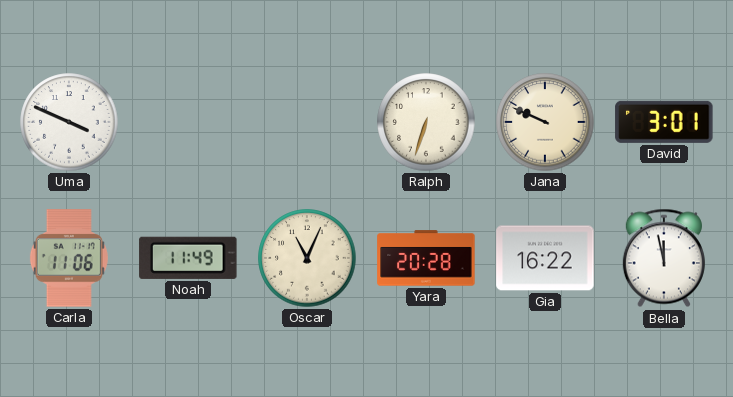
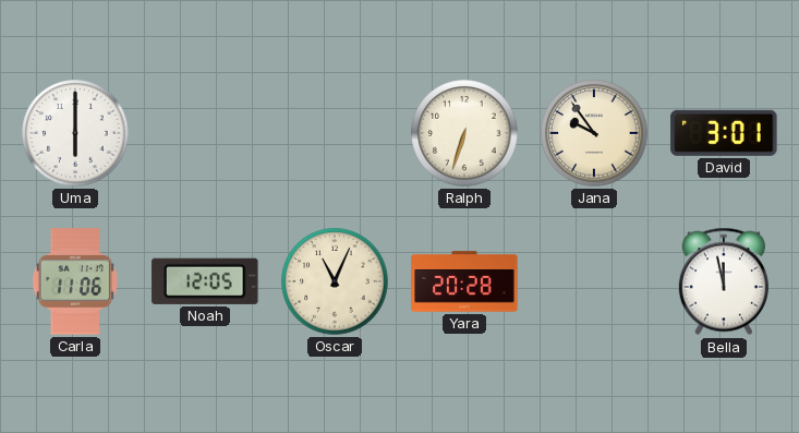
Uma: 3:49 -> 6:00 (75, 133)
Jana: 9:49 -> 9:54 (594, 133)
Noah: 11:49 -> 12:05 (205, 281)
Gia: 16:22 -> none (545, 258)
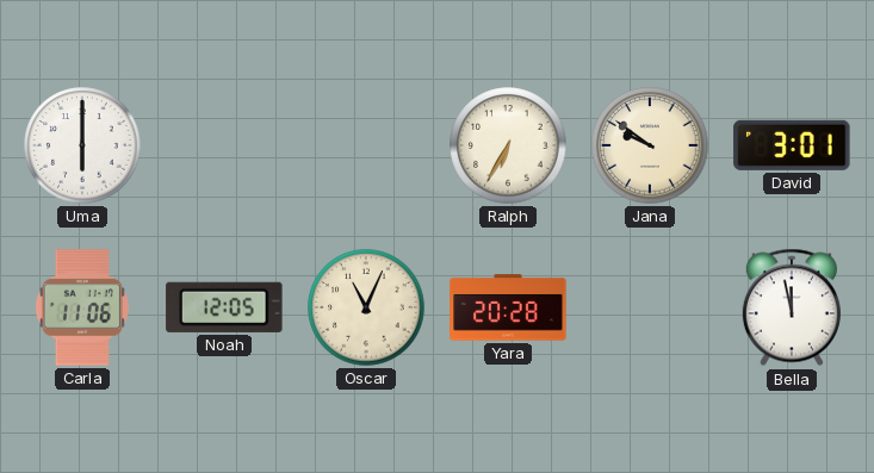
Ralph: 6:33 -> 6:35 (508, 145)
Jana: 9:54 -> 9:51 (650, 145)
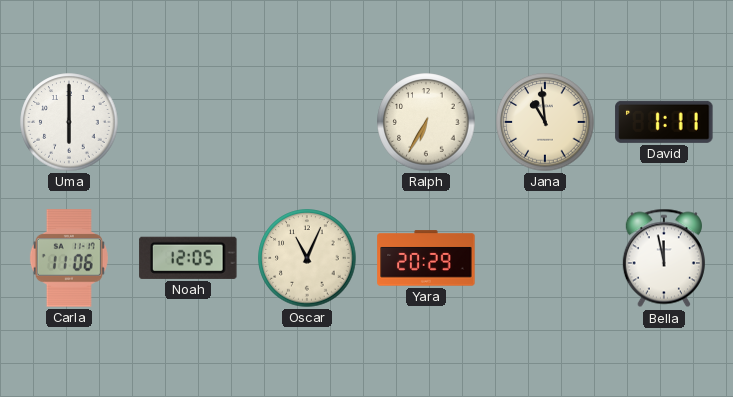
Jana: 9:51 -> 10:59 (545, 122)
David: 3:01 -> 1:11 (664, 122)
Yara: 20:28 -> 20:29 (426, 258)
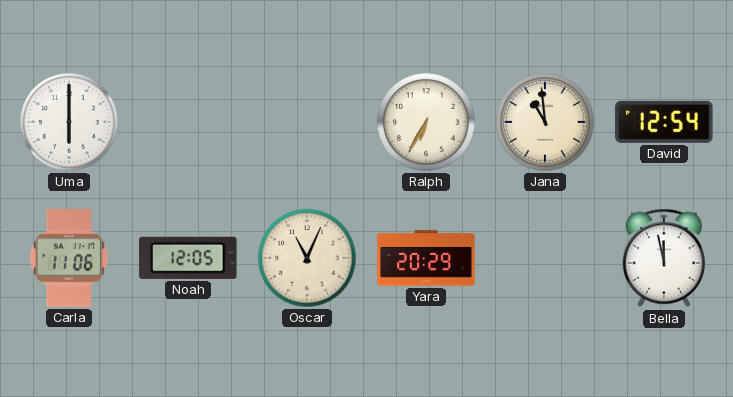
David: 1:11 -> 12:54 (664, 122)
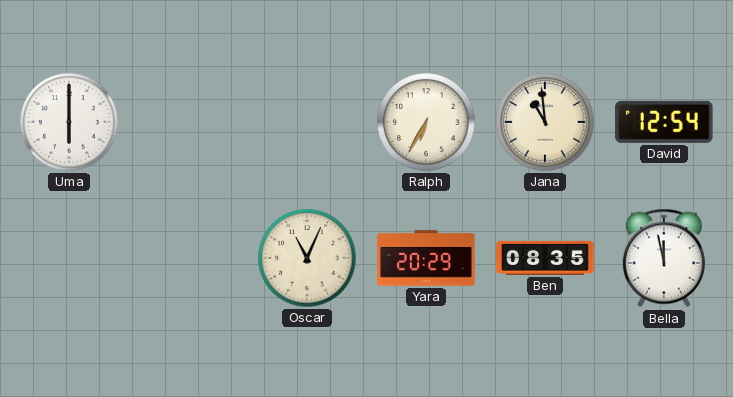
Carla: 11:06 -> none (69, 258)
Noah: 12:05 -> none (188, 258)
Ben: none -> 08:35 (545, 258)
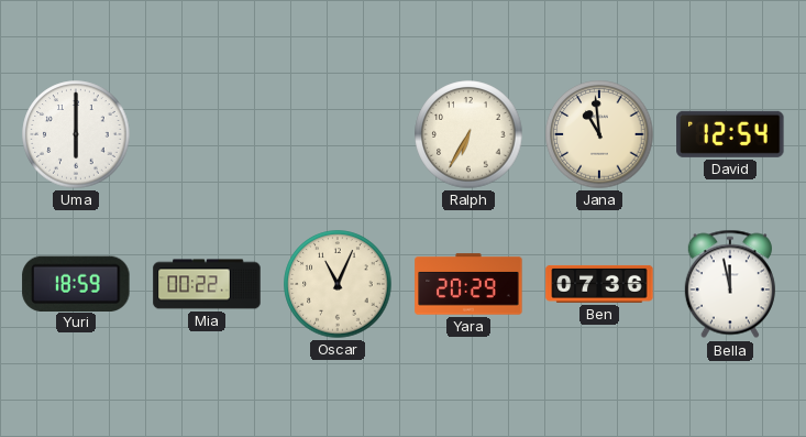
Yuri: none -> 18:59 (76, 283)
Mia: none -> 00:22 (207, 284)
Ben: 08:35 -> 07:36 (599, 284)
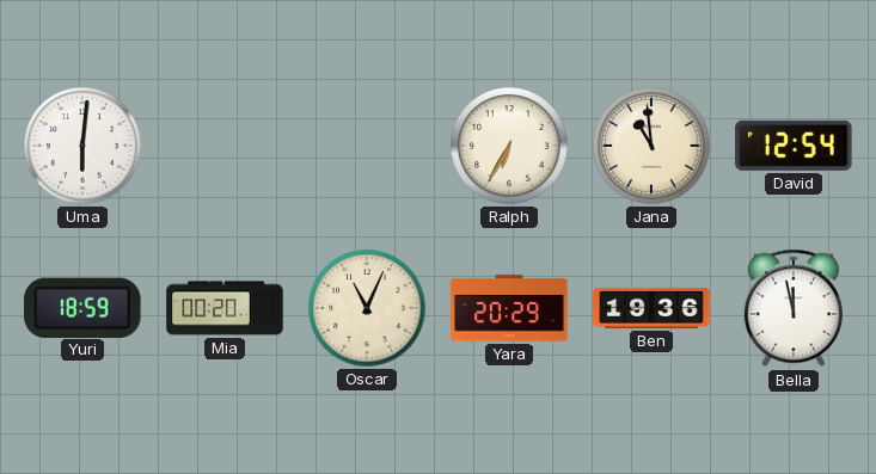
Uma: 6:00 -> 6:01 (82, 146)
Mia: 00:22 -> 00:20 (225, 308)
Ben: 07:36 -> 19:36 (651, 308)
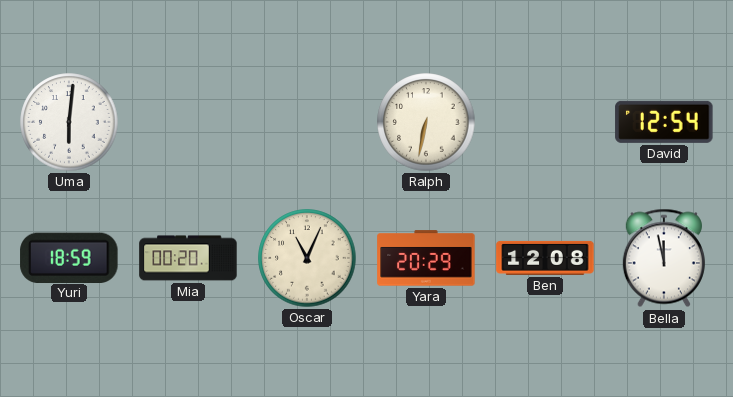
Ralph: 6:35 -> 6:32 (426, 122)
Jana: 10:59 -> none (651, 146)
Ben: 19:36 -> 12:08 (545, 258)
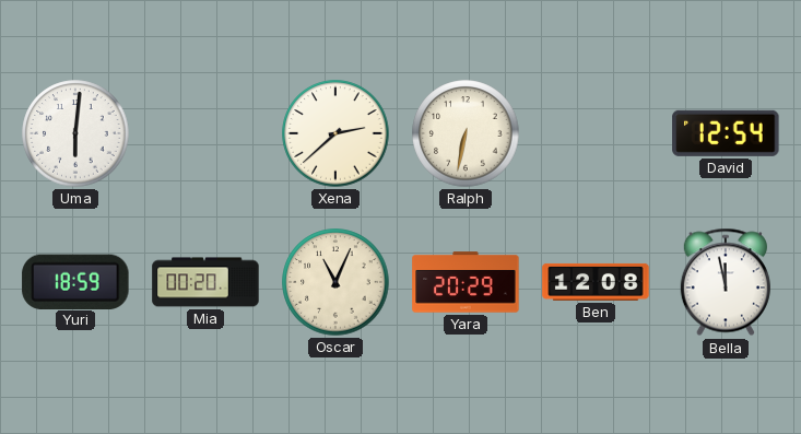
Xena: none -> 2:38 (335, 133)
